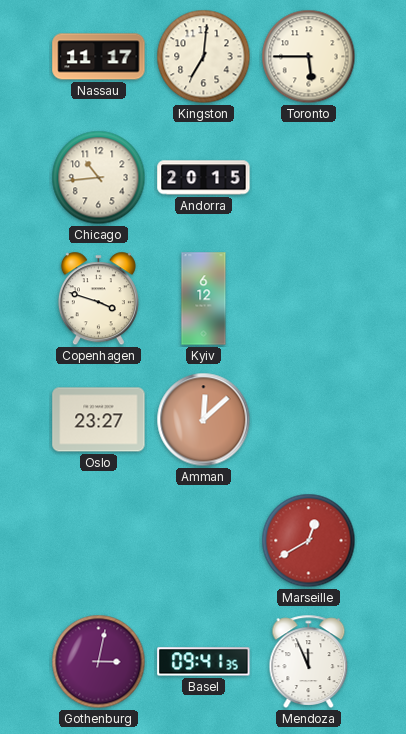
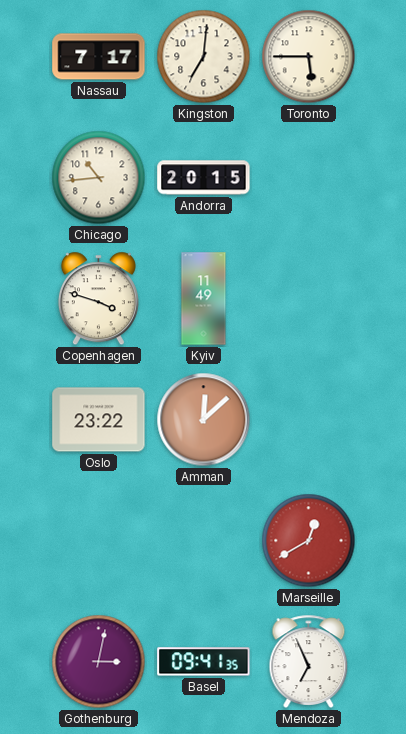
Nassau: 11:17 -> 7:17 (99, 57)
Kyiv: 6:12 -> 11:49 (204, 299)
Oslo: 23:27 -> 23:22 (99, 420)
Mendoza: 11:56 -> 6:56 (309, 661)
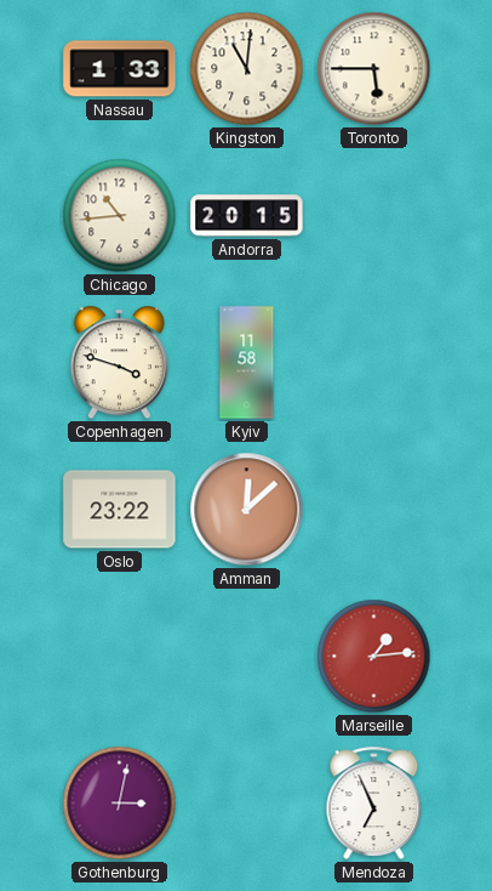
Nassau: 7:17 -> 1:33 (120, 69)
Kingston: 7:01 -> 11:01 (247, 69)
Kyiv: 11:49 -> 11:58 (247, 363)
Marseille: 12:40 -> 1:14 (374, 657)
Basel: 09:41 -> none (204, 662)
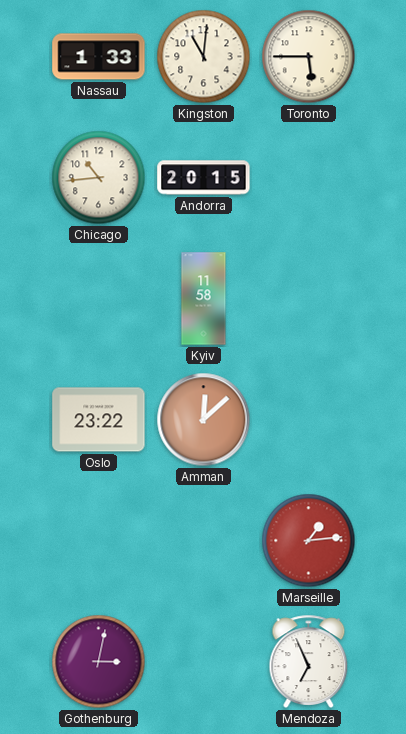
Copenhagen: 3:48 -> none (119, 363)
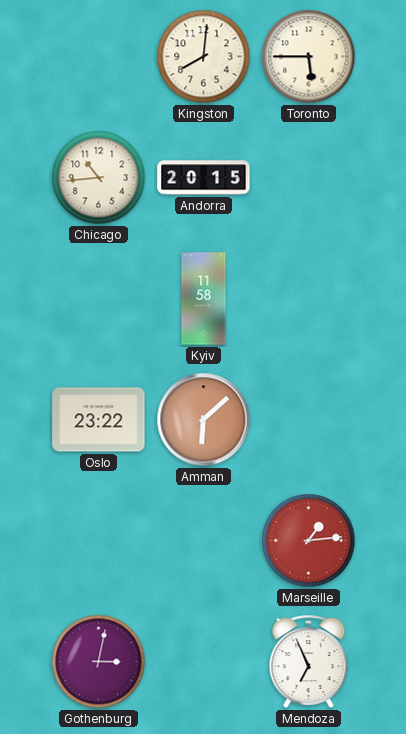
Nassau: 1:33 -> none (99, 57)
Kingston: 11:01 -> 8:01 (204, 57)
Amman: 12:08 -> 6:08 (204, 420)
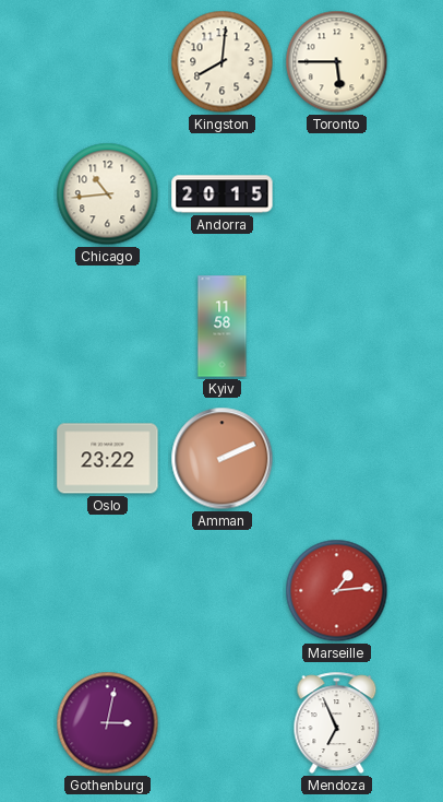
Amman: 6:08 -> 2:11 (223, 459)
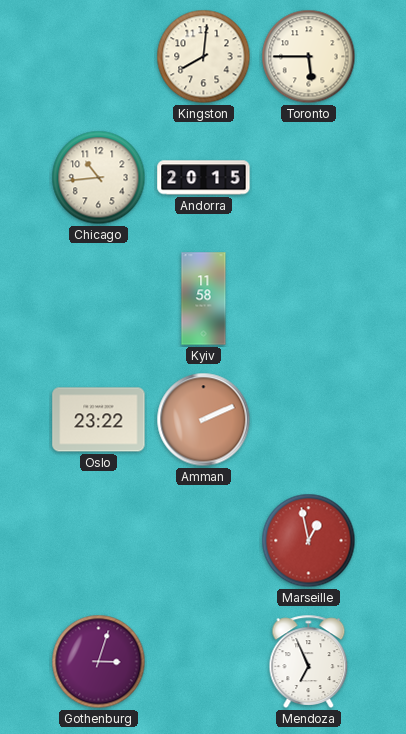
Marseille: 1:14 -> 12:58 (309, 541)
Gothenburg: 3:02 -> 3:03 (99, 662)
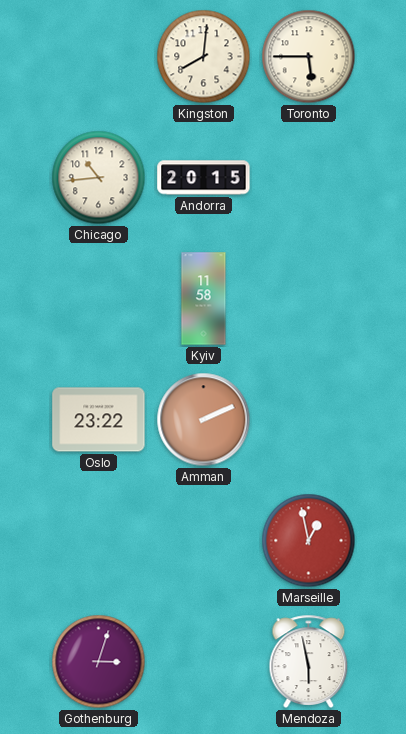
Mendoza: 6:56 -> 5:58 (309, 661)
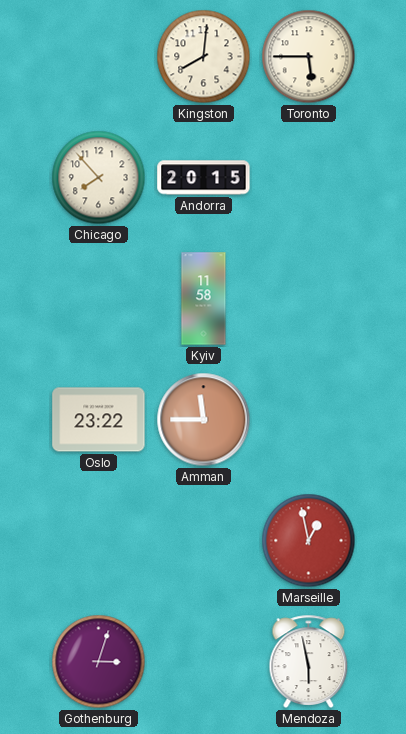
Chicago: 10:44 -> 7:53 (99, 178)
Amman: 2:11 -> 11:45 (204, 420)
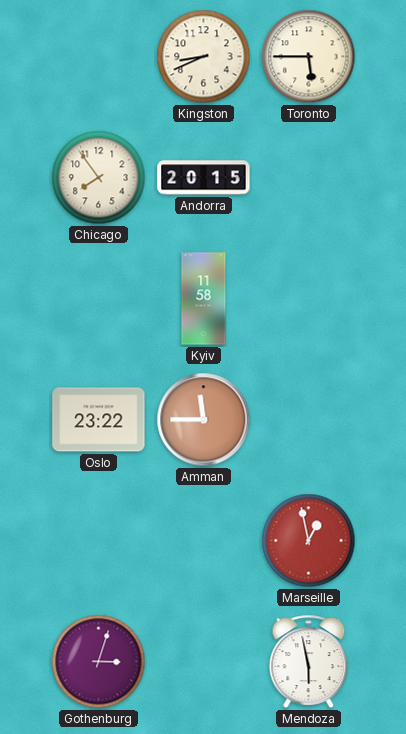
Kingston: 8:01 -> 8:41 (204, 57)
Chicago: 7:53 -> 7:54 (99, 178)
